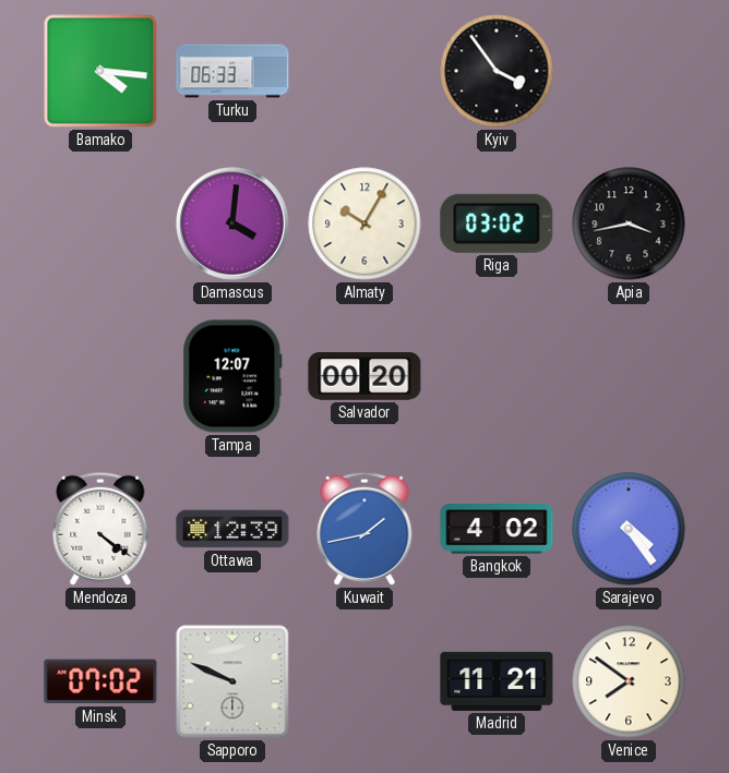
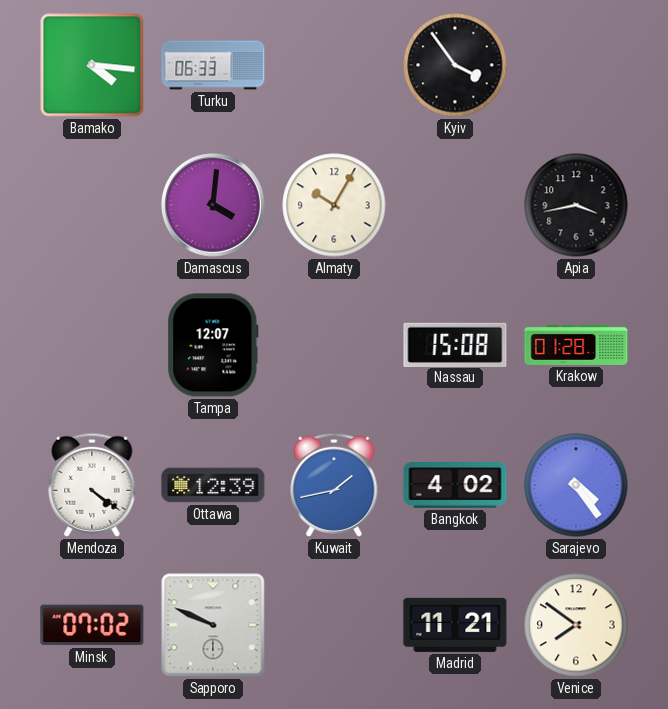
Riga: 03:02 -> none (497, 224)
Salvador: 00:20 -> none (364, 376)
Nassau: none -> 15:08 (455, 344)
Krakow: none -> 01:28 (576, 345)
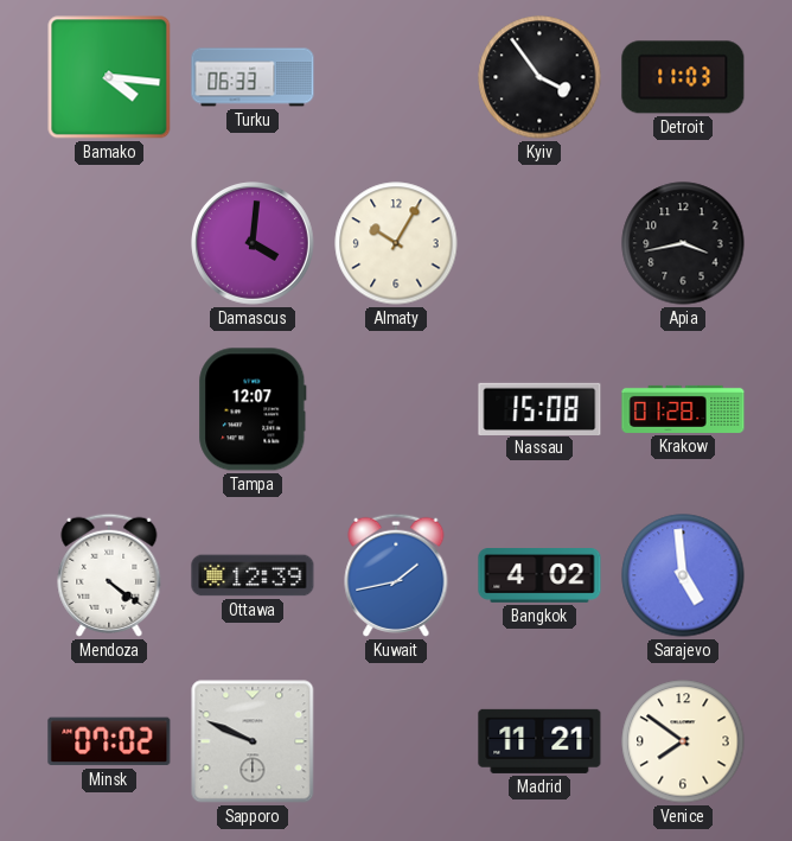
Detroit: none -> 11:03 (683, 77)
Sarajevo: 4:24 -> 4:59 (683, 575)
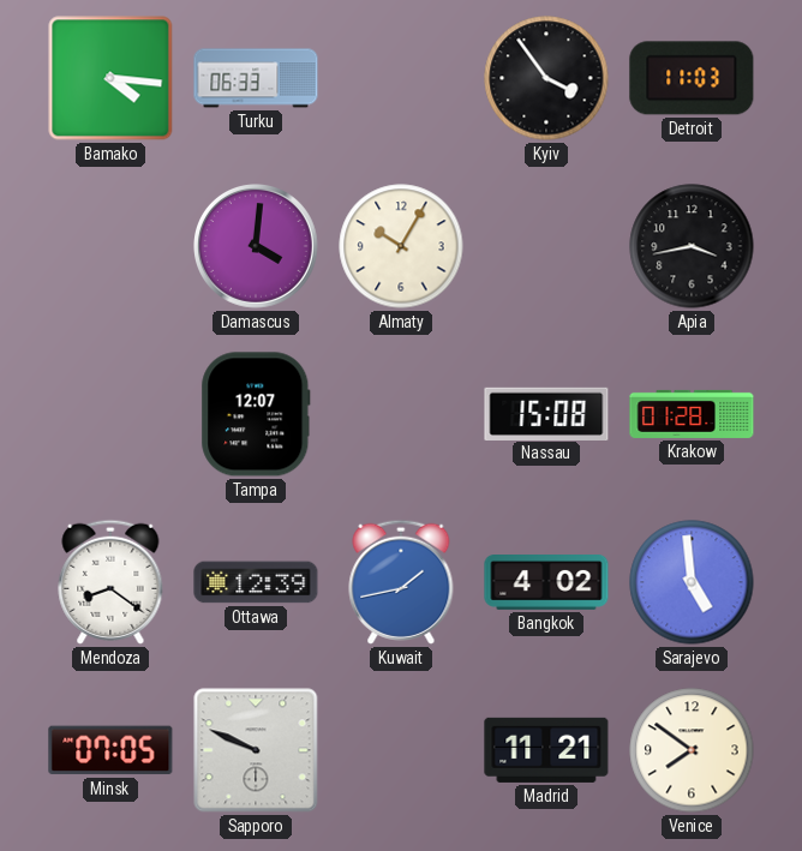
Mendoza: 4:21 -> 8:21 (110, 582)
Minsk: 07:02 -> 07:05 (110, 750)
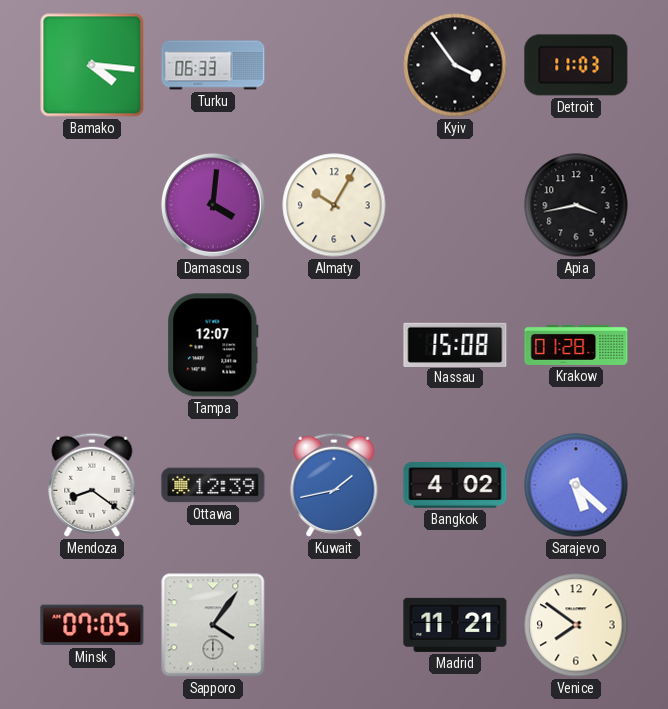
Sarajevo: 4:59 -> 5:22 (576, 485)
Sapporo: 9:49 -> 4:06 (213, 625)
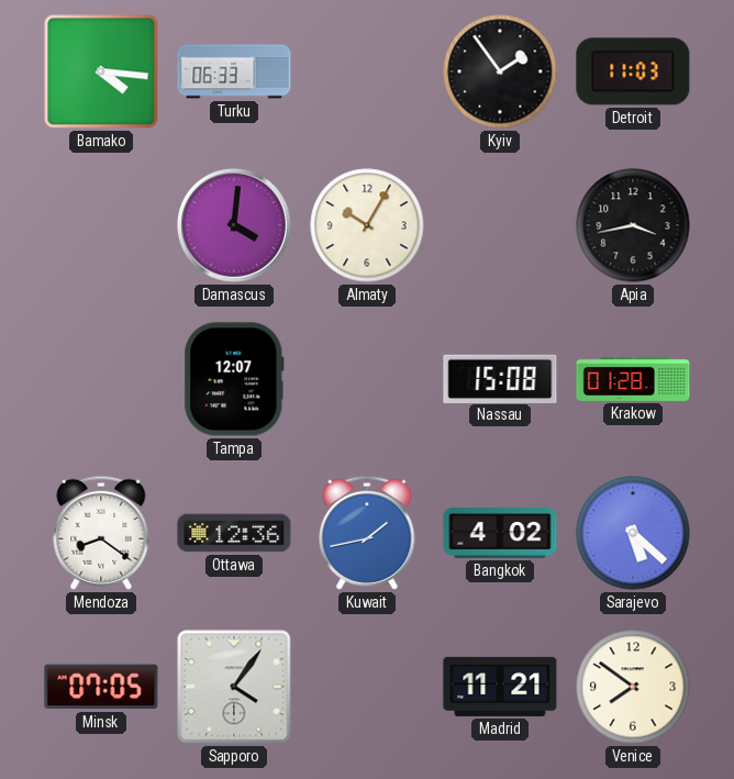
Kyiv: 3:54 -> 1:54 (500, 71)
Ottawa: 12:39 -> 12:36 (234, 533)
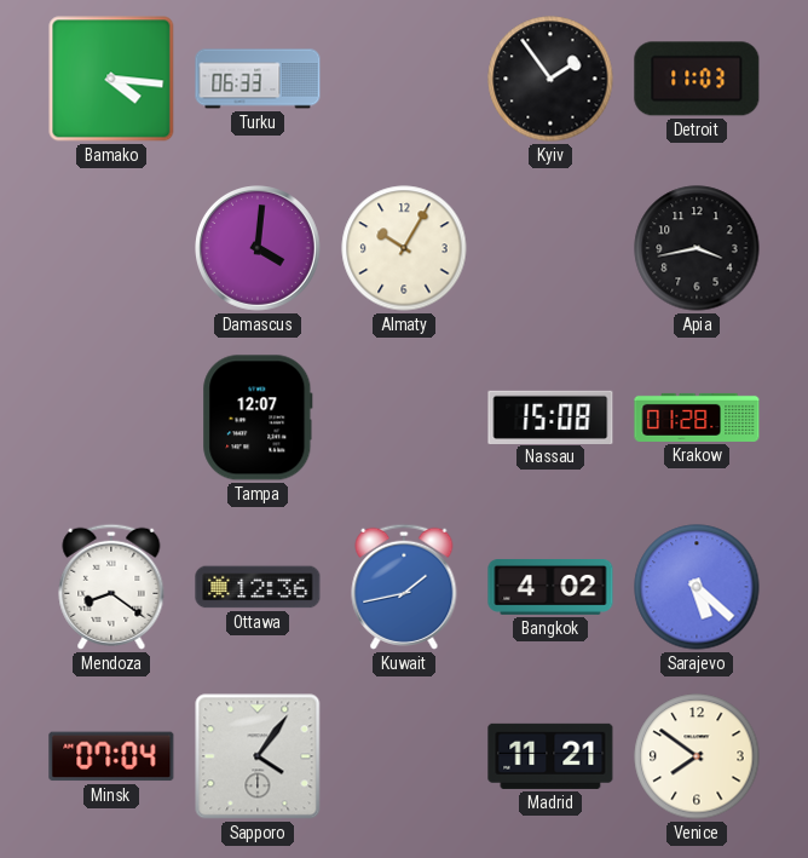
Minsk: 07:05 -> 07:04 (111, 756)
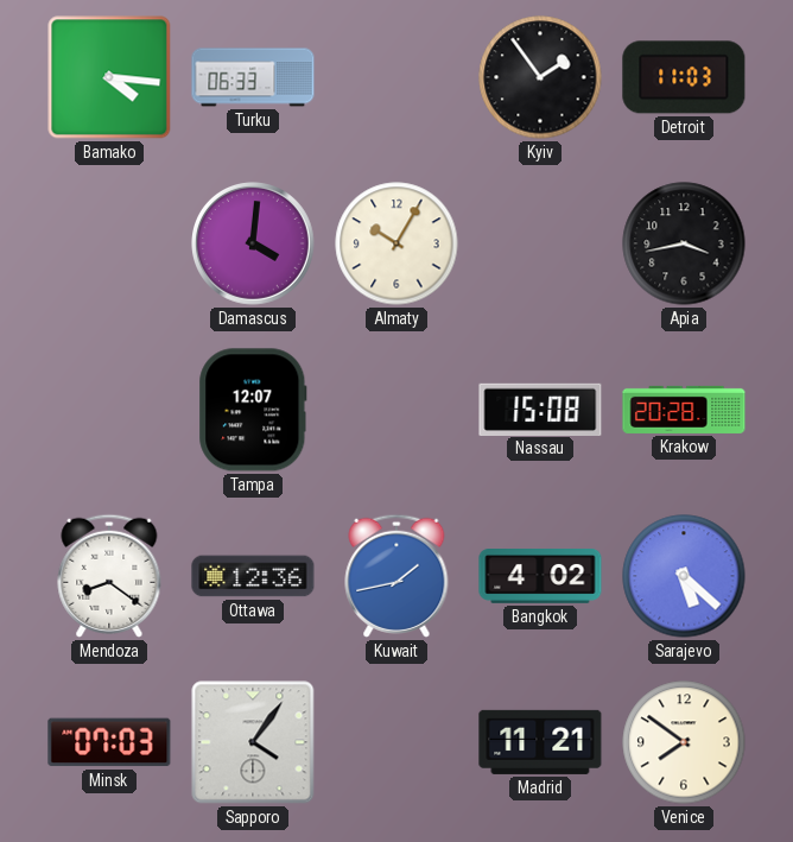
Krakow: 01:28 -> 20:28 (684, 410)
Minsk: 07:04 -> 07:03 (109, 742)
